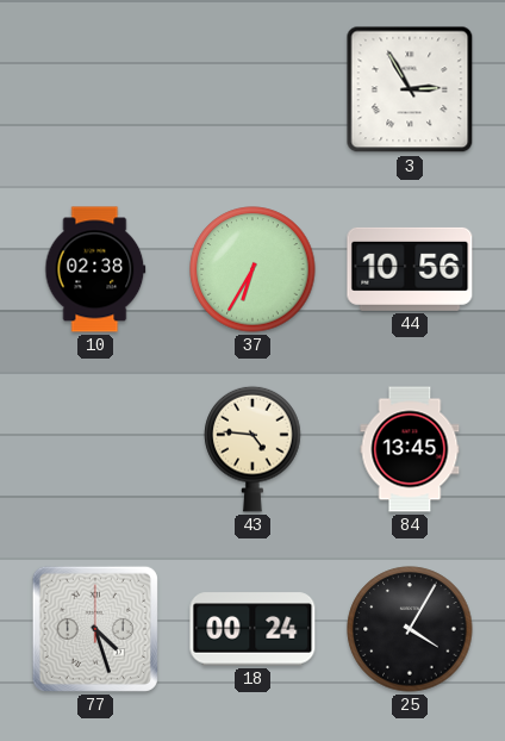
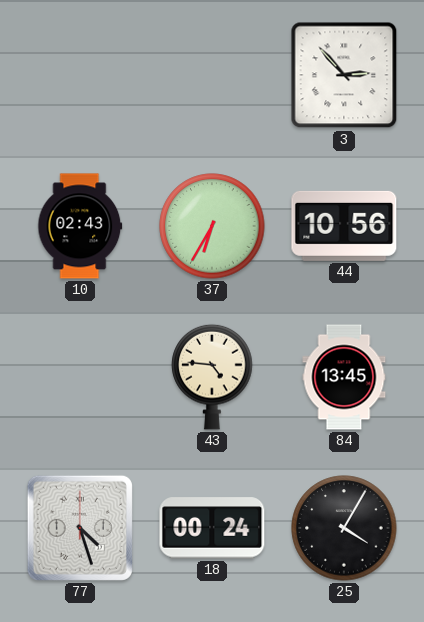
3: 2:55 -> 2:53 (344, 75)
10: 02:38 -> 02:43 (80, 226)
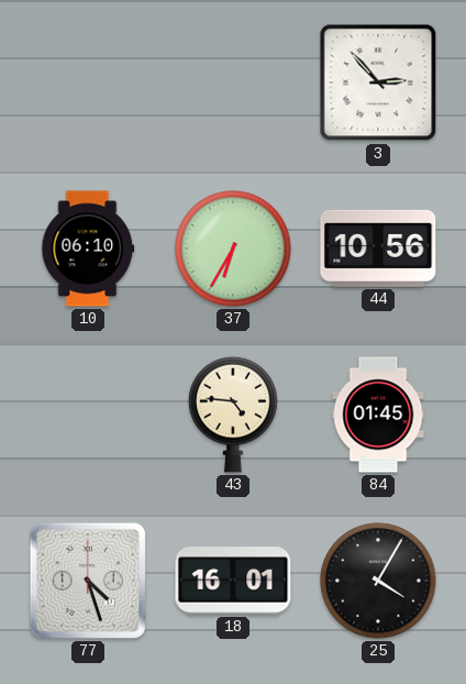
10: 02:43 -> 06:10 (88, 249)
84: 13:45 -> 01:45 (378, 415)
18: 00:24 -> 16:01 (233, 581)
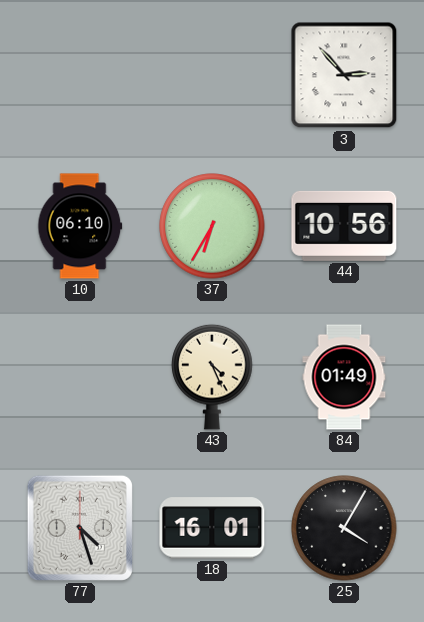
43: 4:46 -> 4:26 (212, 377)
84: 01:45 -> 01:49 (344, 377)
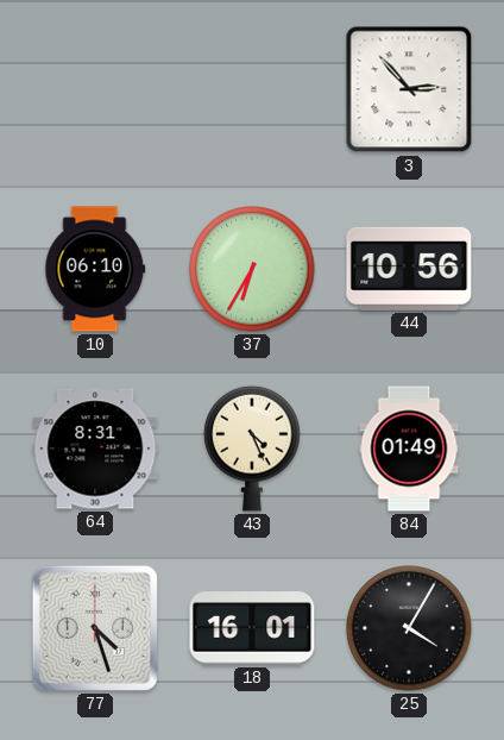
64: none -> 8:31 (95, 449)
